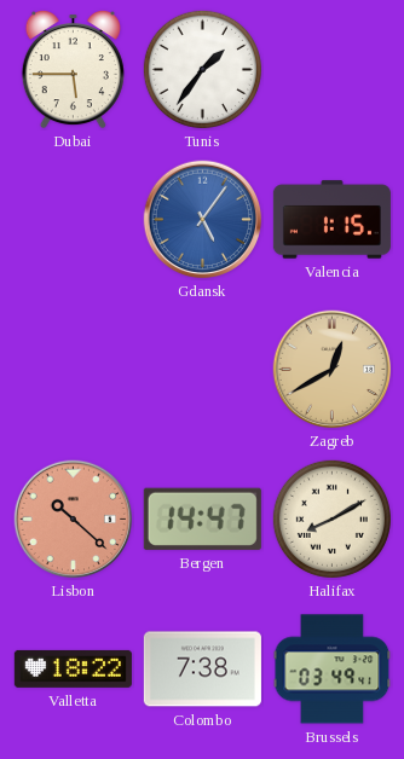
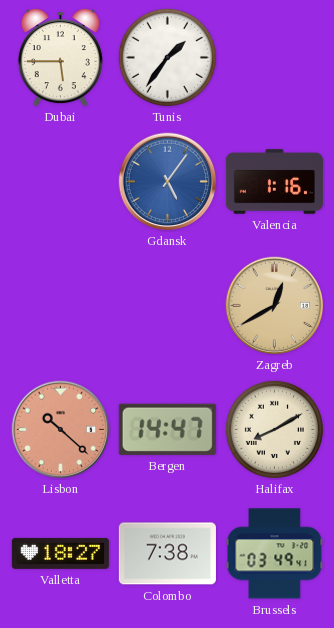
Valencia: 1:15 -> 1:16 (274, 182)
Valletta: 18:22 -> 18:27 (60, 553)
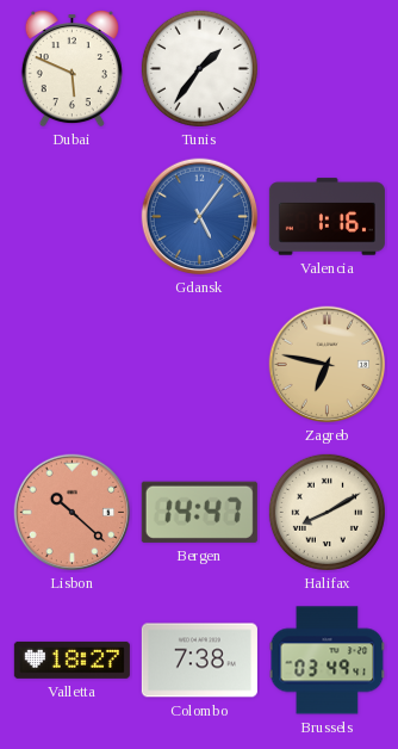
Dubai: 5:45 -> 5:49 (71, 69)
Zagreb: 12:40 -> 6:47 (328, 365)
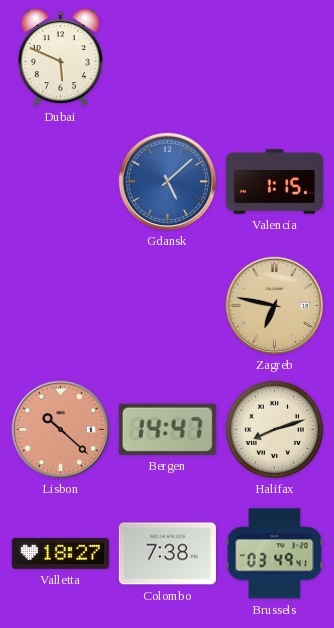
Tunis: 1:36 -> none (199, 68)
Gdansk: 5:06 -> 5:08 (168, 182)
Valencia: 1:16 -> 1:15 (274, 182)
Halifax: 8:10 -> 8:12 (274, 429)
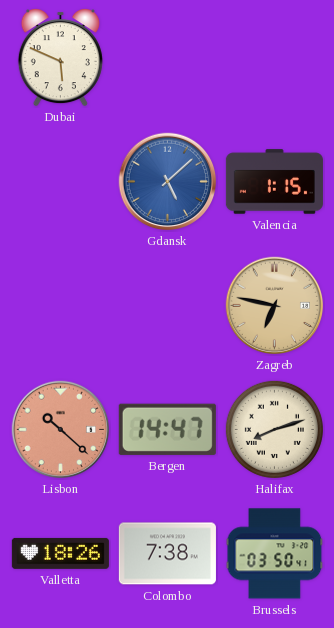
Valletta: 18:27 -> 18:26 (60, 553)
Brussels: 03:49 -> 03:50 (275, 554)
